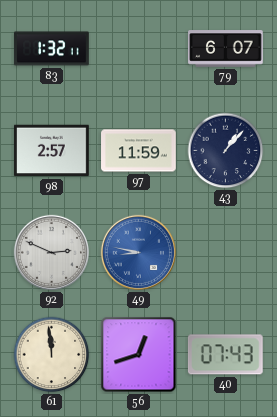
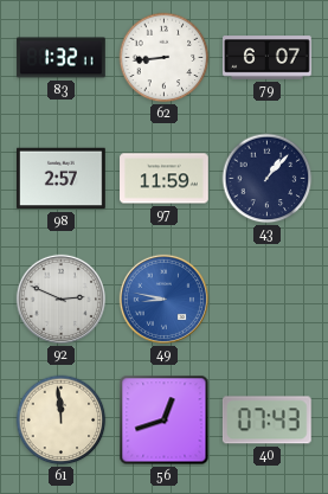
62: none -> 8:44 (165, 58)
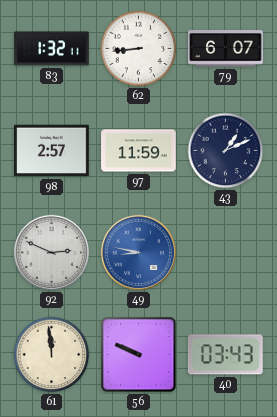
43: 1:07 -> 1:11 (226, 151)
56: 12:42 -> 9:49 (139, 355)
40: 07:43 -> 03:43 (225, 355)
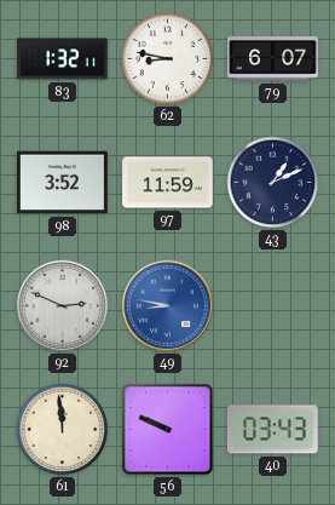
62: 8:44 -> 8:47 (168, 59)
98: 2:57 -> 3:52 (63, 183)
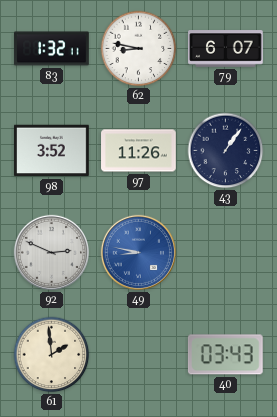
97: 11:59 -> 11:26 (139, 151)
43: 1:11 -> 1:06 (226, 151)
61: 11:59 -> 1:59 (52, 355)
56: 9:49 -> none (168, 430)
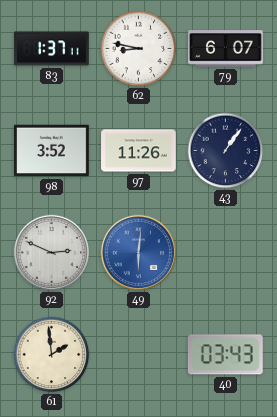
83: 1:32 -> 1:37 (52, 49)
49: 8:47 -> 6:01 (138, 252)
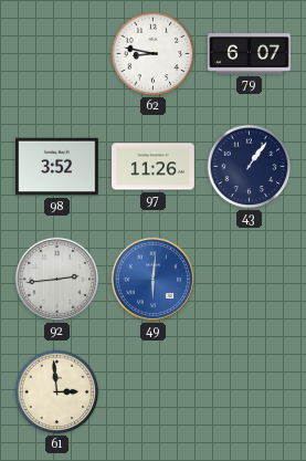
83: 1:37 -> none (52, 49)
92: 2:49 -> 2:44 (56, 279)
61: 1:59 -> 2:59 (57, 392)
40: 03:43 -> none (225, 355)
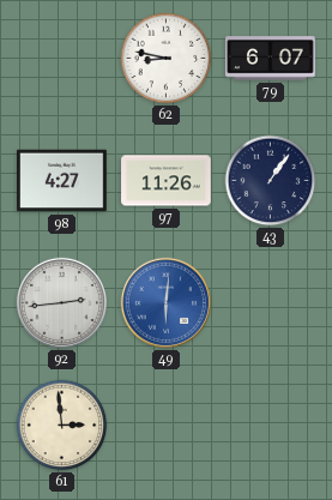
98: 3:52 -> 4:27 (62, 181)
